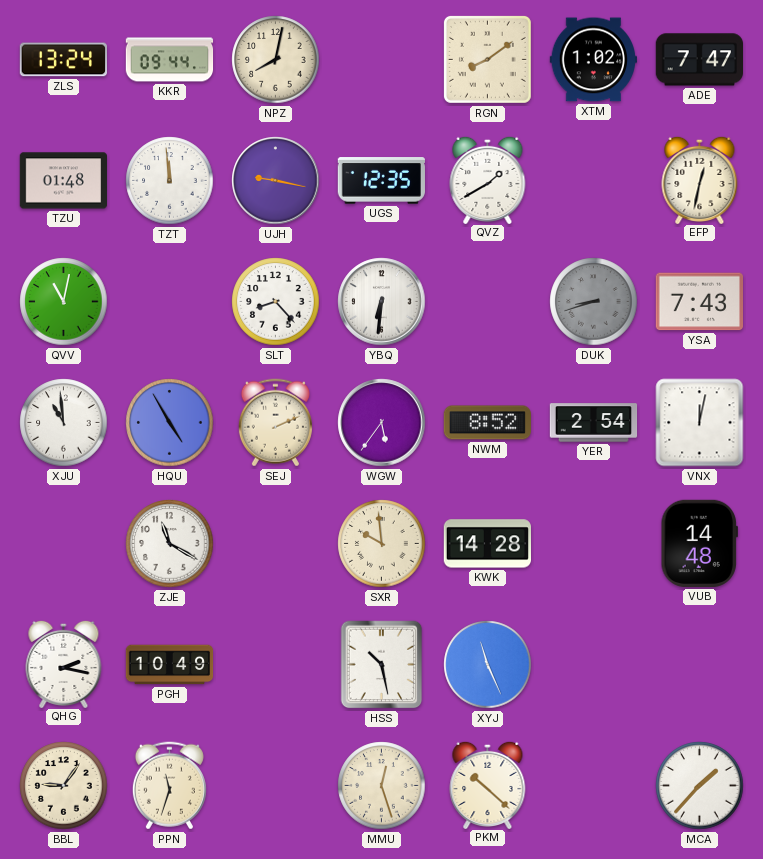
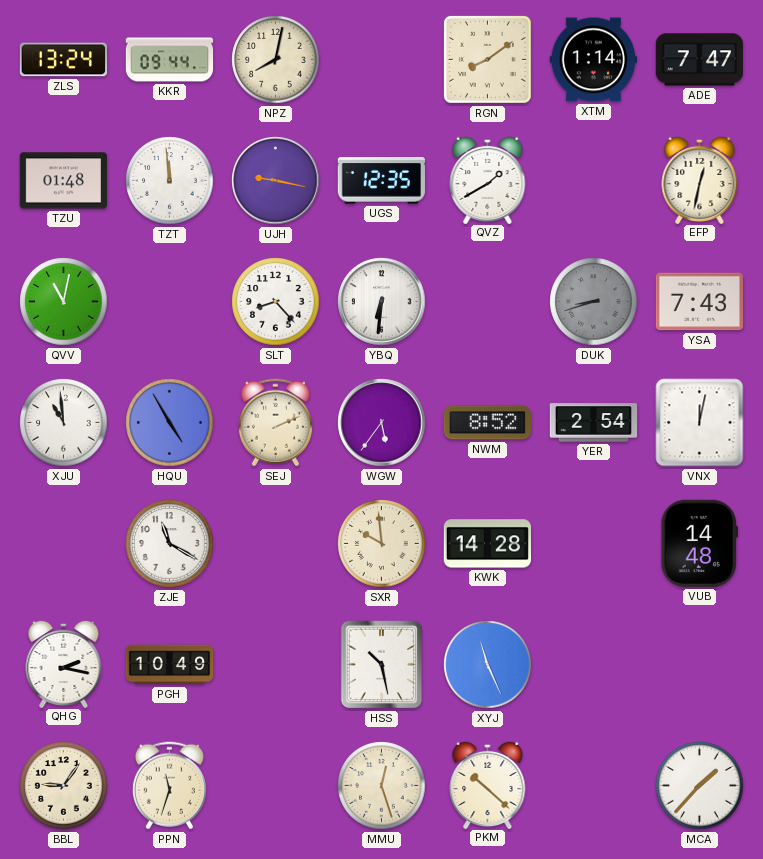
XTM: 1:02 -> 1:14 (593, 60)
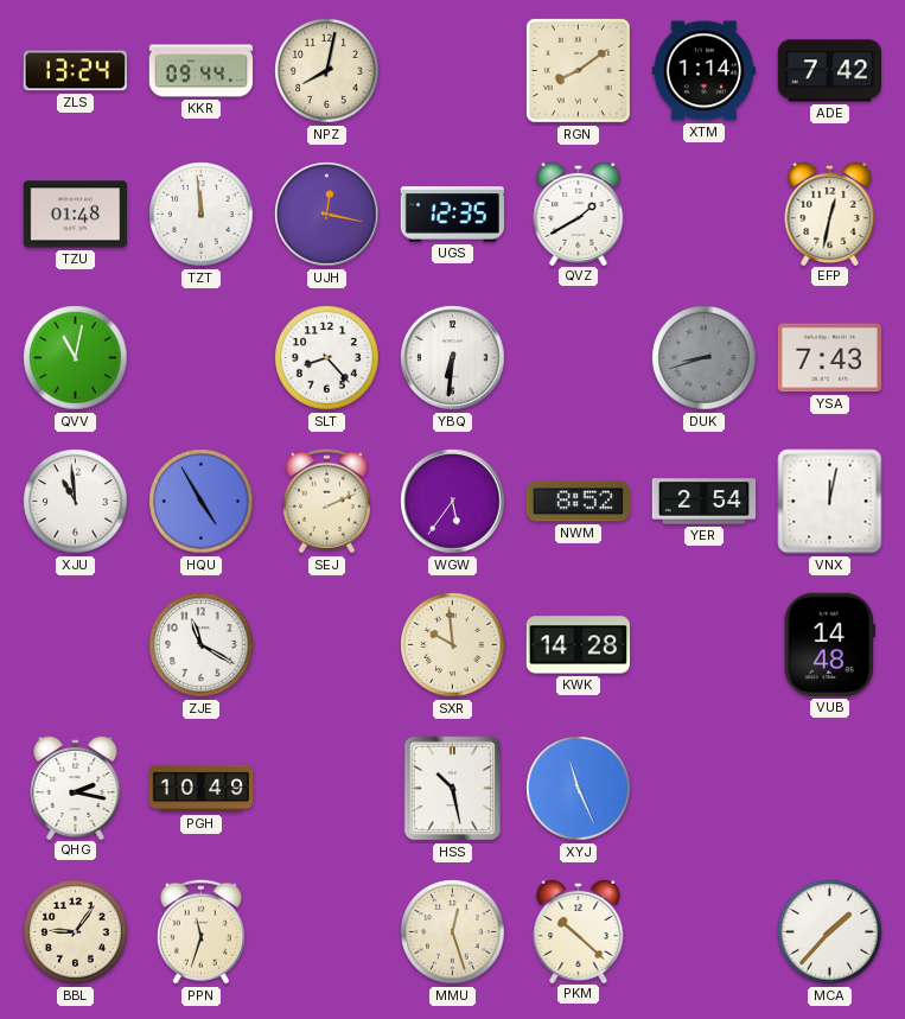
ADE: 7:47 -> 7:42 (829, 71)
UJH: 9:17 -> 12:17 (327, 215)
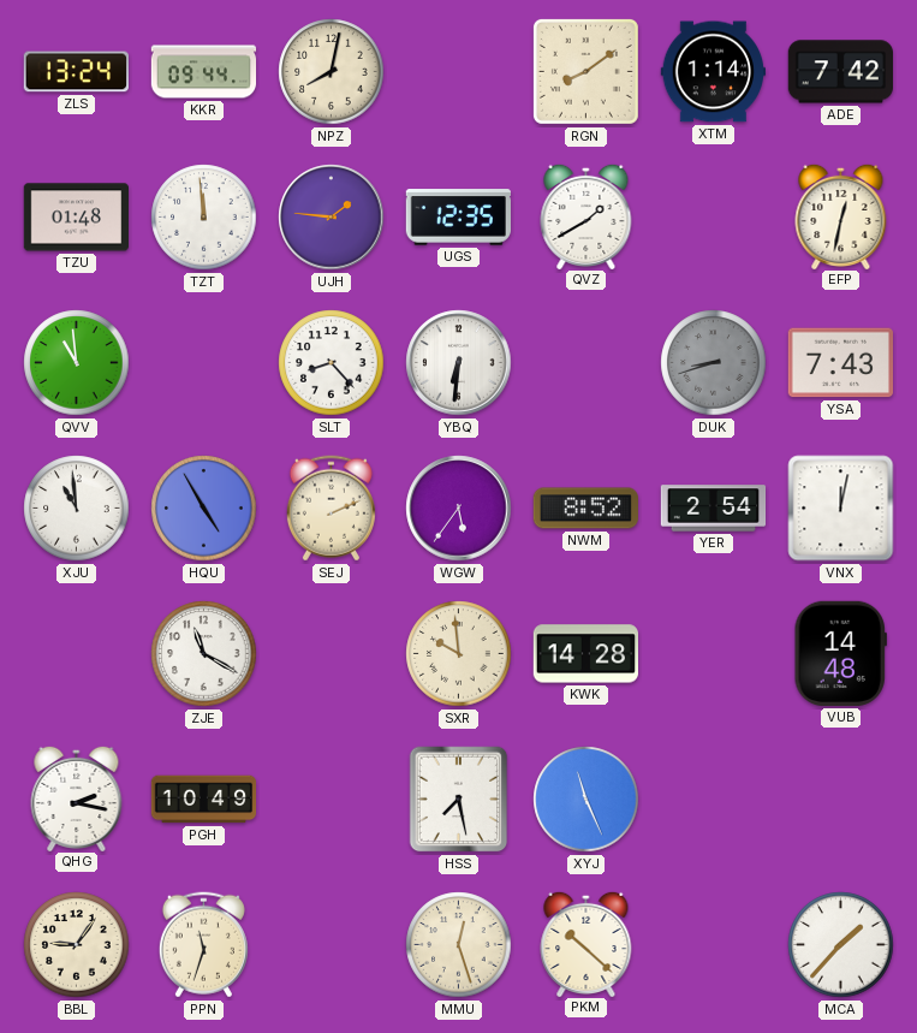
UJH: 12:17 -> 1:46 (332, 218)
QVV: 11:02 -> 10:59 (77, 363)
HSS: 10:28 -> 7:28 (459, 800)
